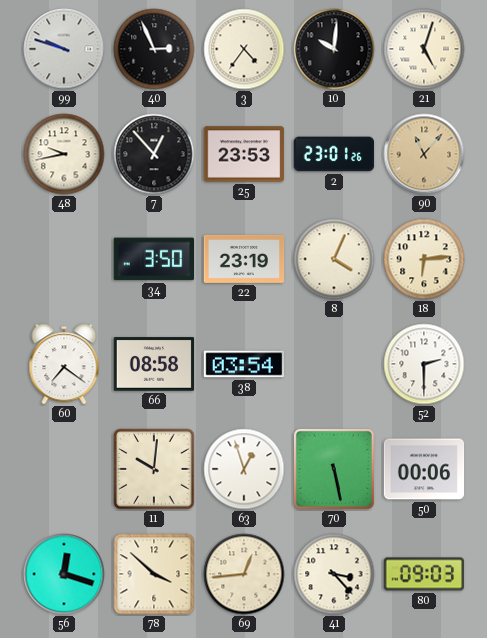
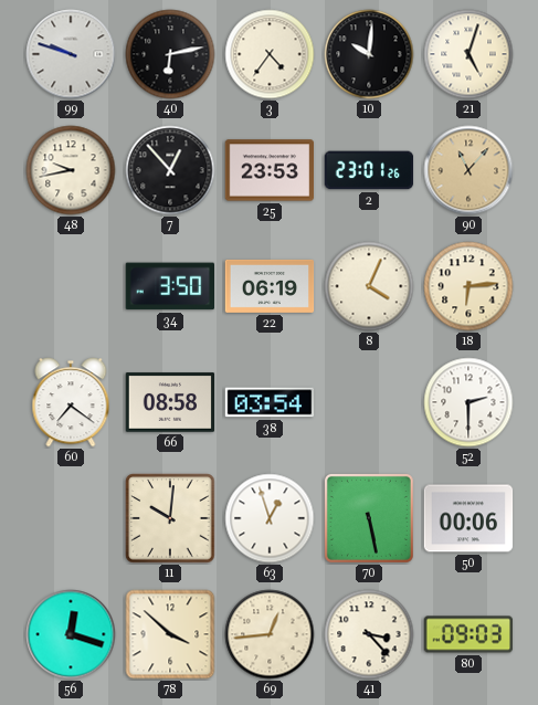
40: 2:56 -> 6:13 (170, 54)
22: 23:19 -> 06:19 (270, 286)
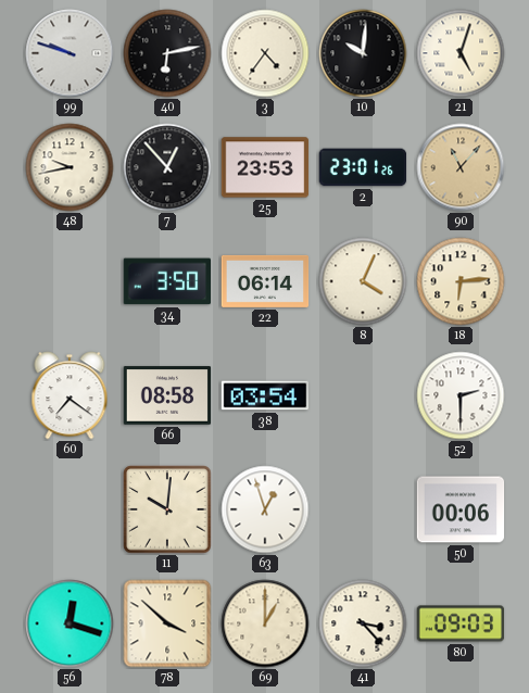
22: 06:19 -> 06:14 (265, 281)
70: 5:28 -> none (369, 518)
69: 12:44 -> 1:00 (265, 623)
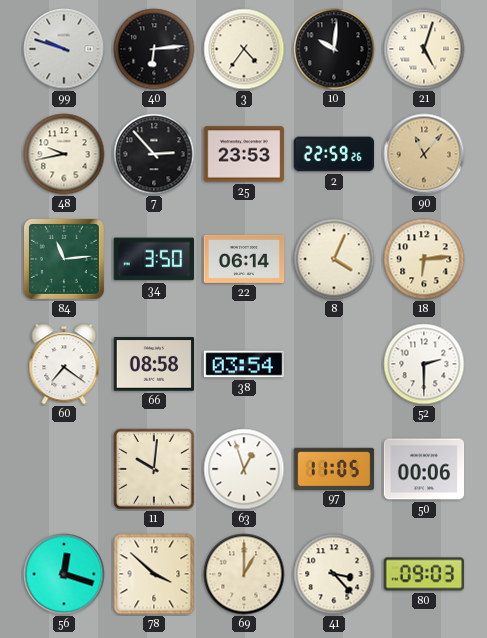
40: 6:13 -> 6:14 (154, 49)
7: 12:53 -> 2:53 (154, 154)
2: 23:01 -> 22:59 (334, 154)
84: none -> 11:14 (64, 259)
97: none -> 11:05 (334, 468)
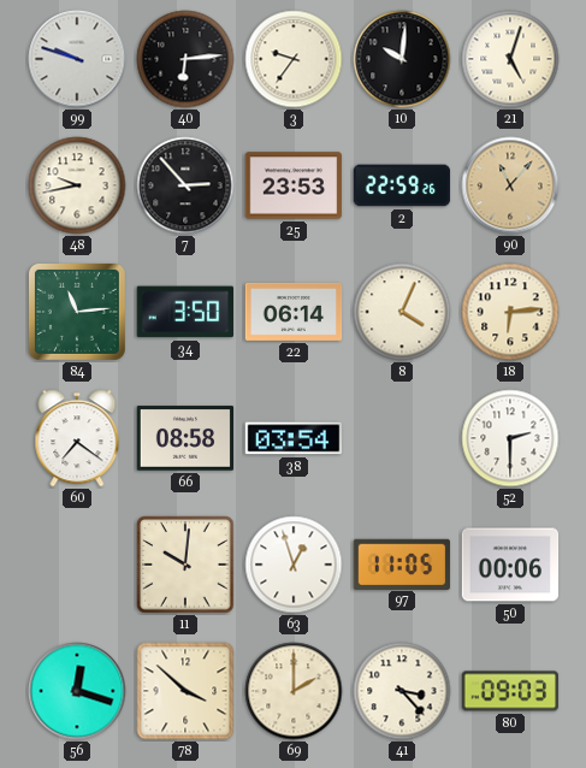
3: 4:36 -> 9:36 (294, 59)
69: 1:00 -> 2:00 (294, 691)
